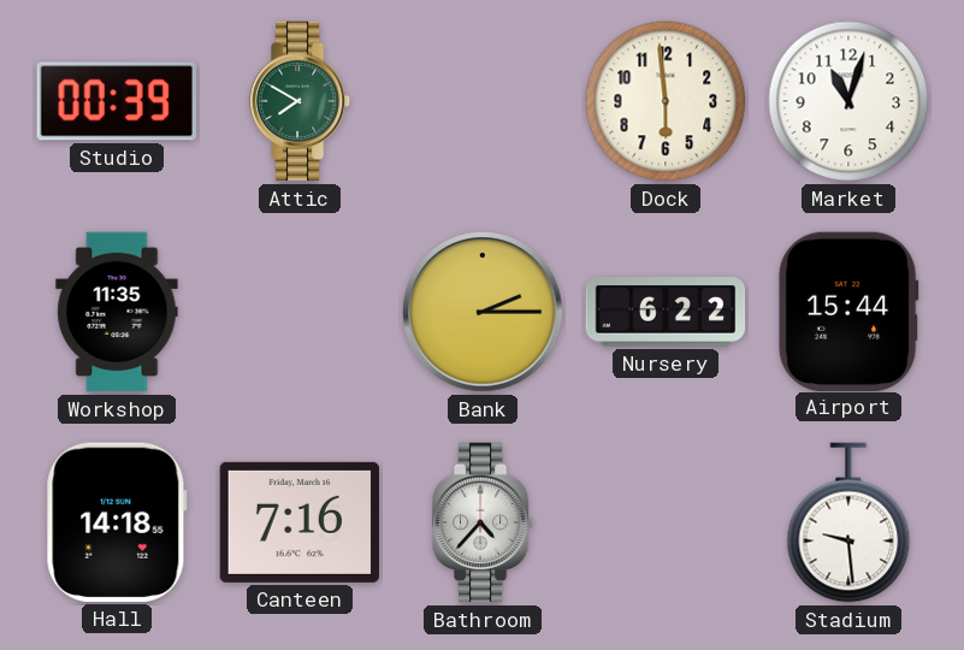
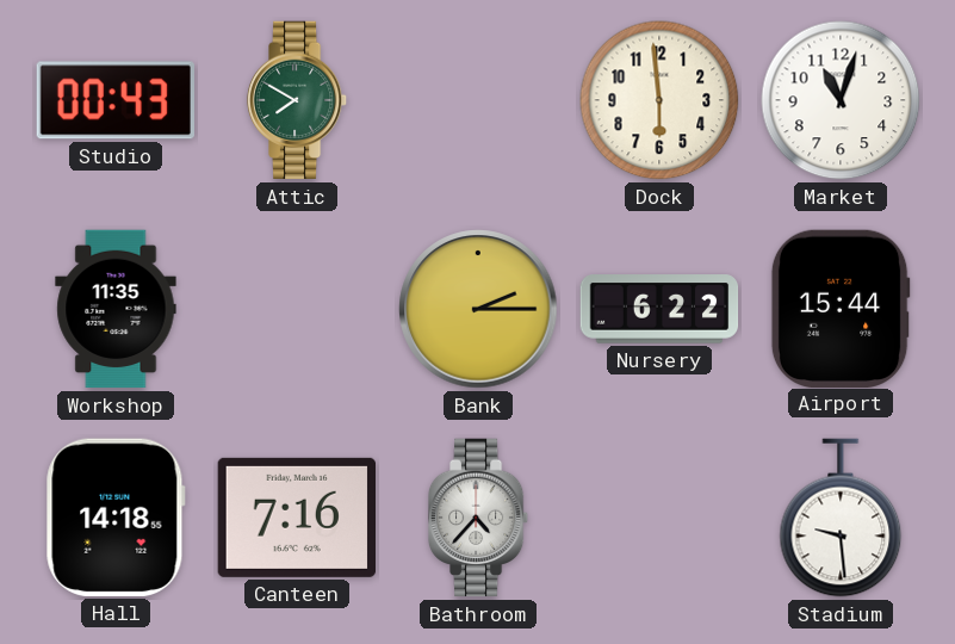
Studio: 00:39 -> 00:43 (116, 100)
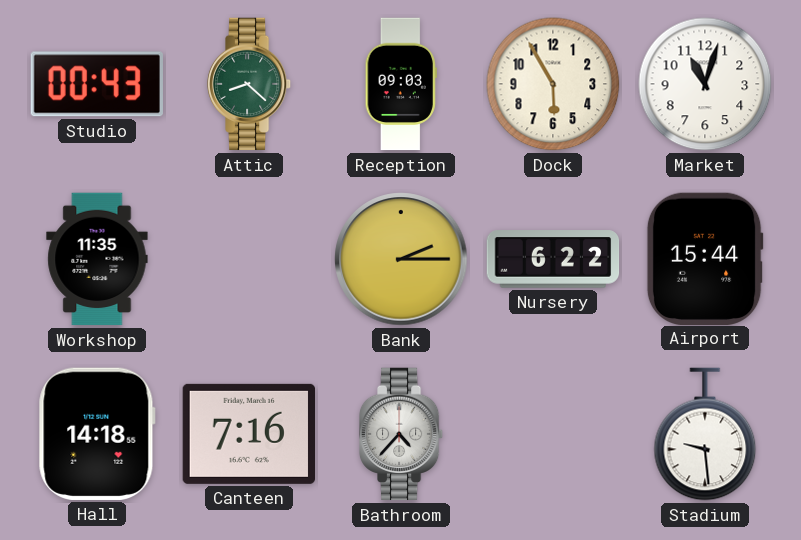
Attic: 7:50 -> 8:22 (249, 84)
Reception: none -> 09:03 (401, 84)
Dock: 5:59 -> 5:55 (553, 84)
